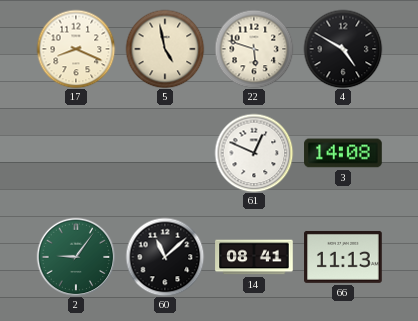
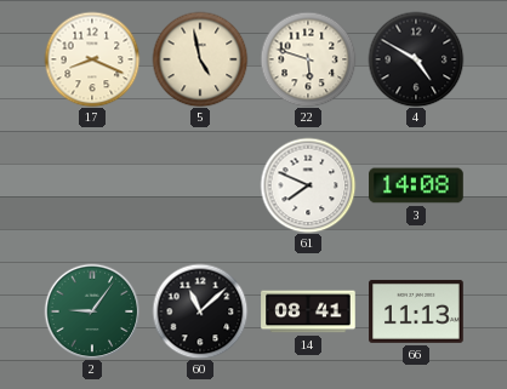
61: 12:49 -> 7:49 (308, 185)
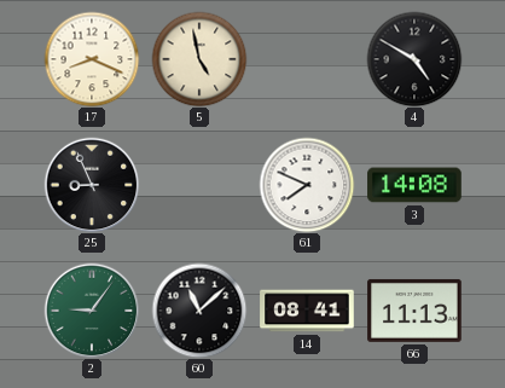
22: 5:48 -> none (308, 59)
25: none -> 8:56 (92, 185)
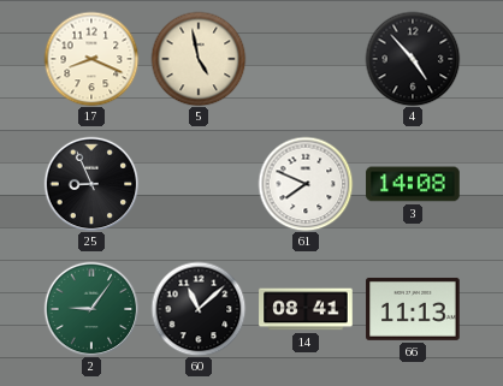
4: 4:50 -> 4:53 (413, 59)
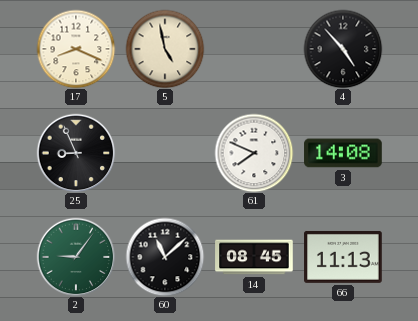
14: 08:41 -> 08:45 (254, 257)
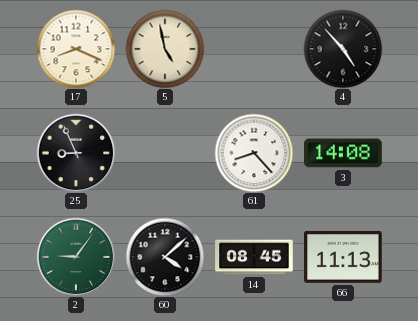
61: 7:49 -> 8:23 (254, 153)
60: 11:08 -> 4:08 (165, 257)
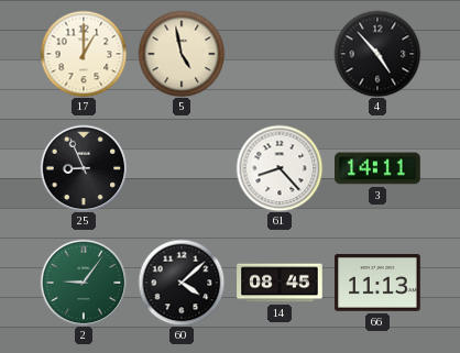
17: 8:19 -> 1:00 (84, 54)
3: 14:08 -> 14:11 (377, 168)
